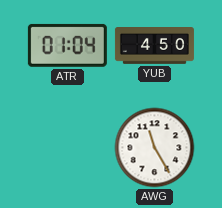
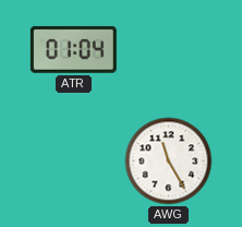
YUB: 4:50 -> none (154, 46)
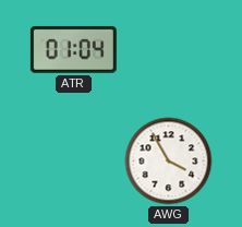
AWG: 11:25 -> 3:55 (169, 162)
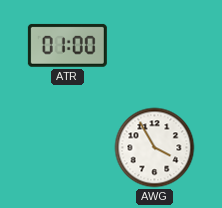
ATR: 01:04 -> 01:00 (67, 45)
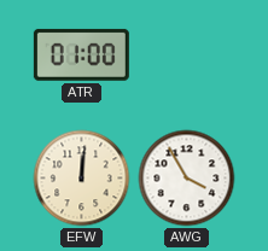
EFW: none -> 12:01 (82, 179)
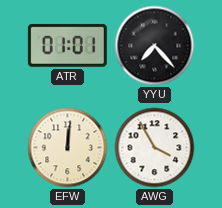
ATR: 01:00 -> 01:01 (67, 45)
YYU: none -> 7:23 (155, 46)
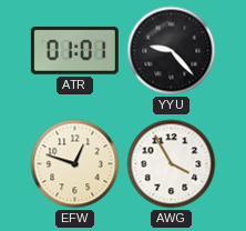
YYU: 7:23 -> 9:23 (172, 51)
EFW: 12:01 -> 12:48 (75, 164)
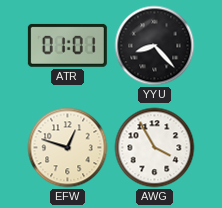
YYU: 9:23 -> 8:23 (155, 46)
